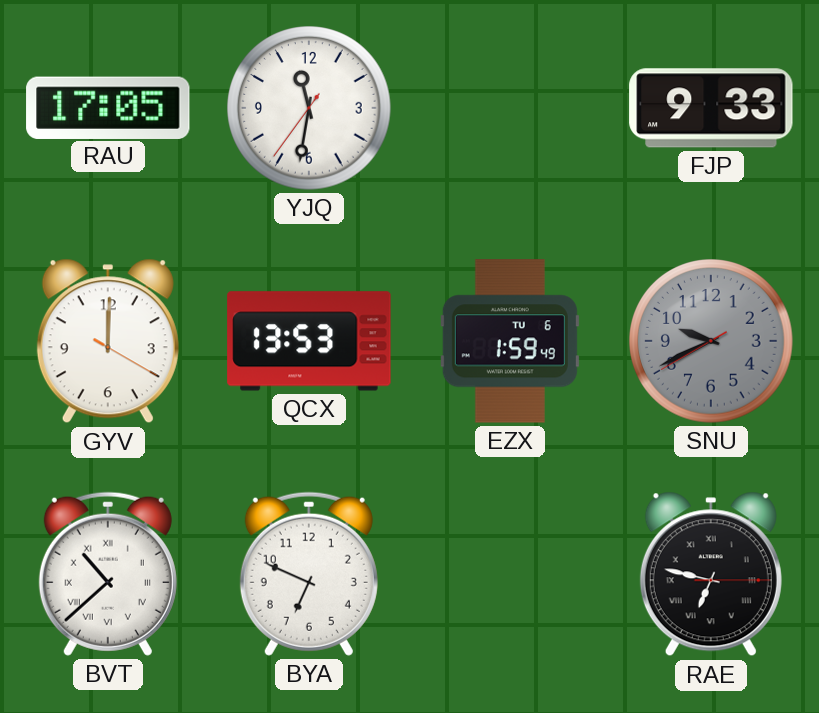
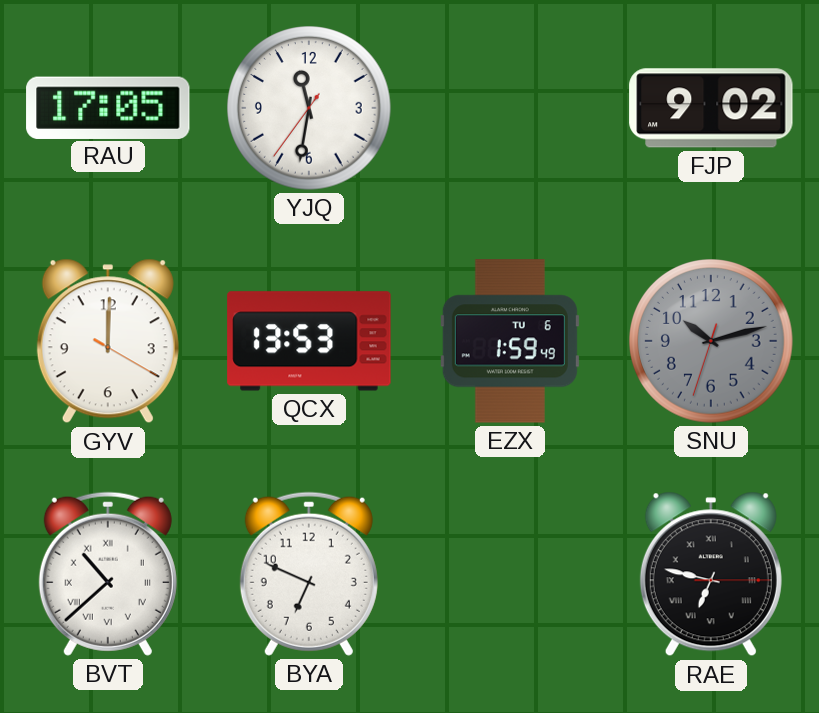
FJP: 9:33 -> 9:02 (711, 108)
SNU: 9:40 -> 10:12 (712, 342)
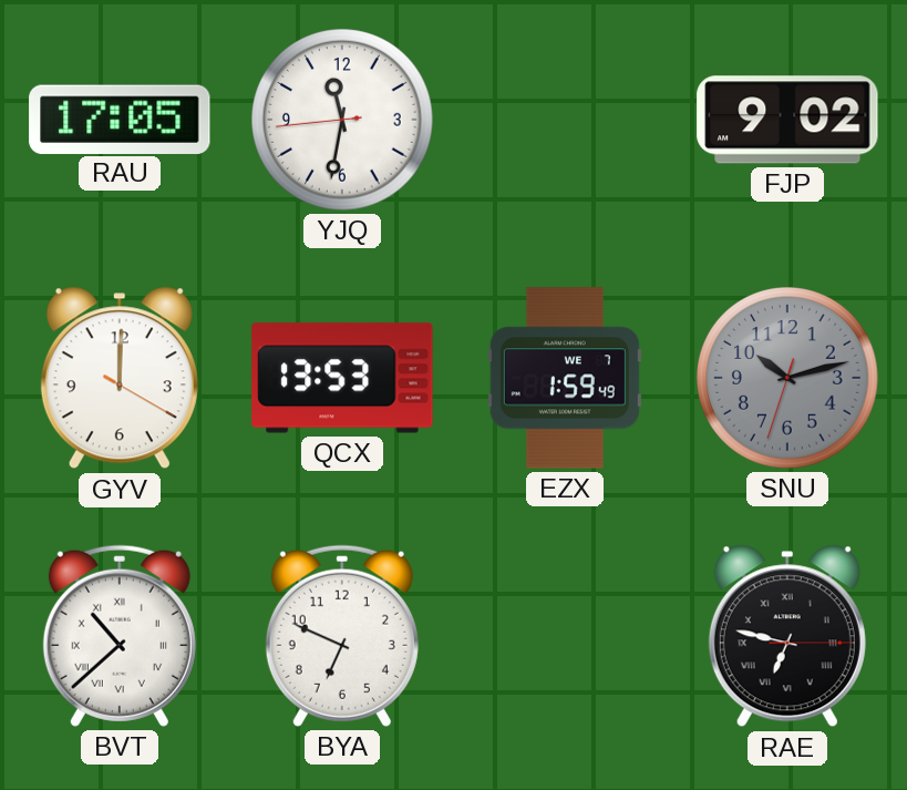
YJQ: 11:31:36 -> 11:31:44 (343, 121)
EZX date: TU 6 -> WE 7 (565, 378)
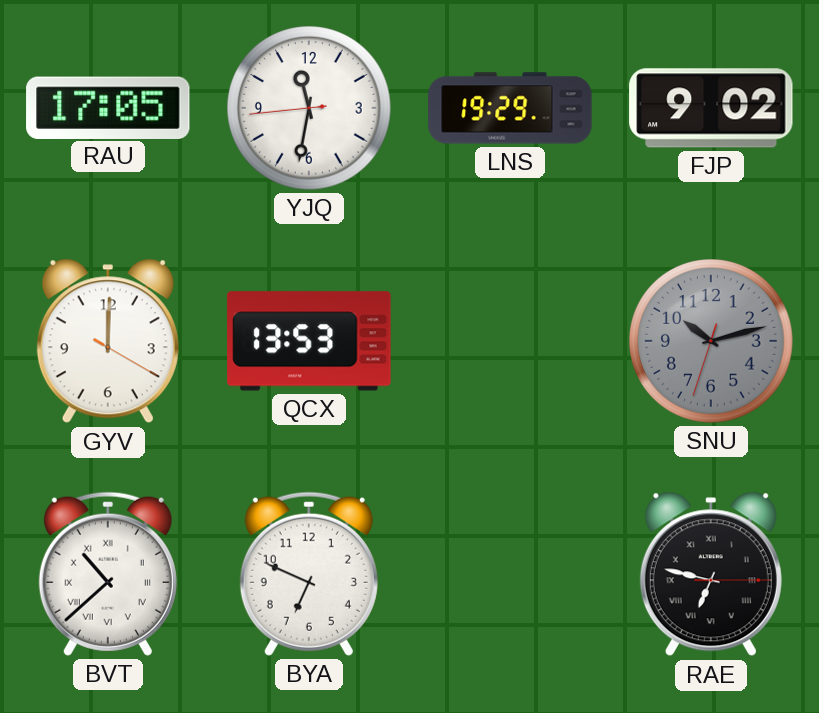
LNS: none -> 19:29 (510, 108)
EZX: 1:59 -> none (565, 378)
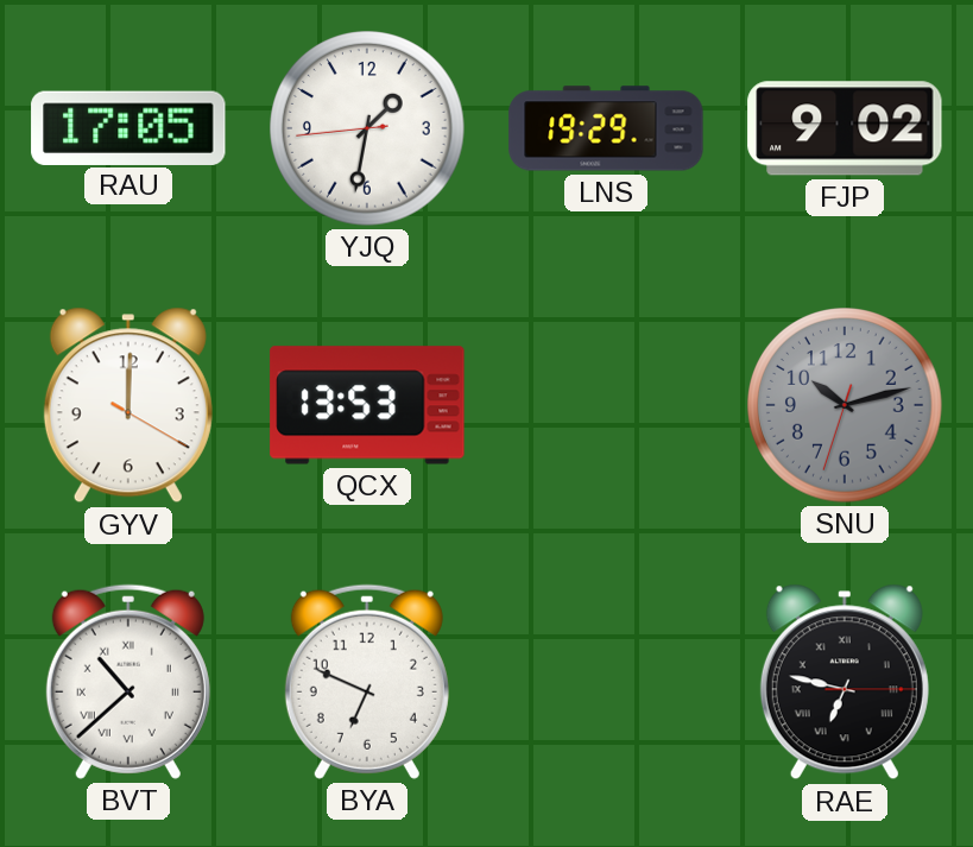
YJQ: 11:31 -> 1:31 (368, 129)
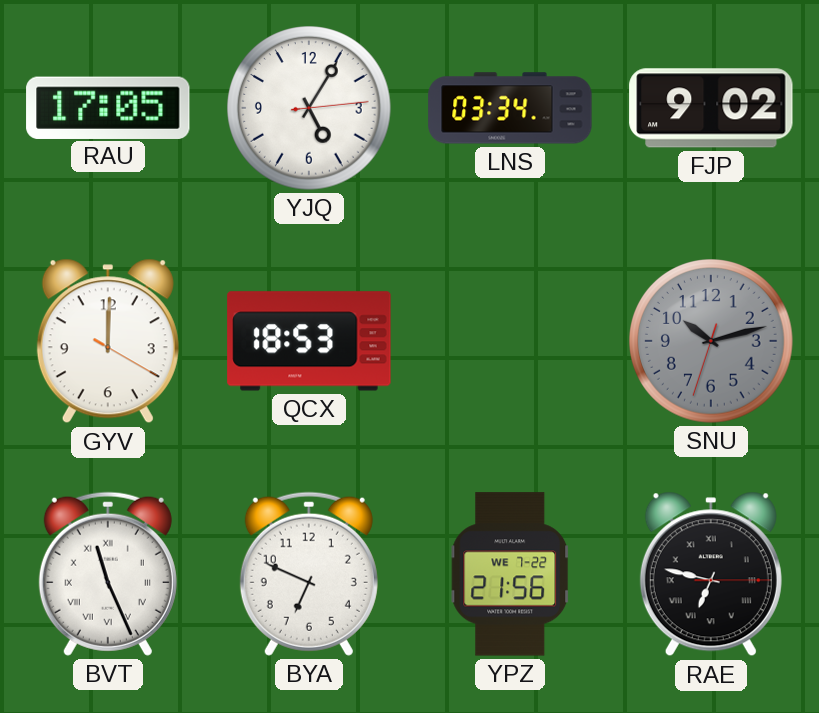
YJQ: 1:31 -> 5:05 (310, 109)
LNS: 19:29 -> 03:34 (510, 108)
QCX: 13:53 -> 18:53 (309, 341)
BVT: 10:38 -> 11:26 (108, 574)
YPZ: none -> 21:56 (510, 574)
